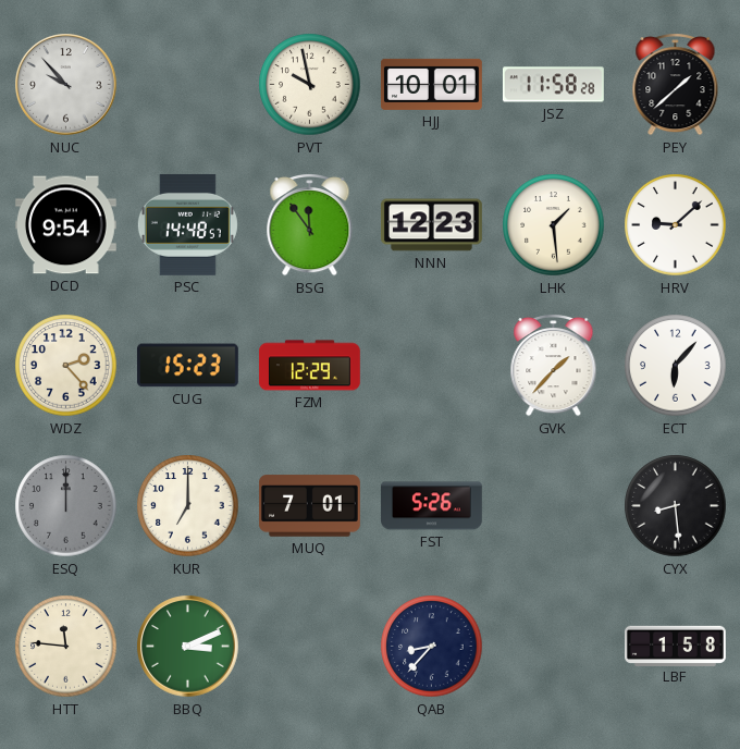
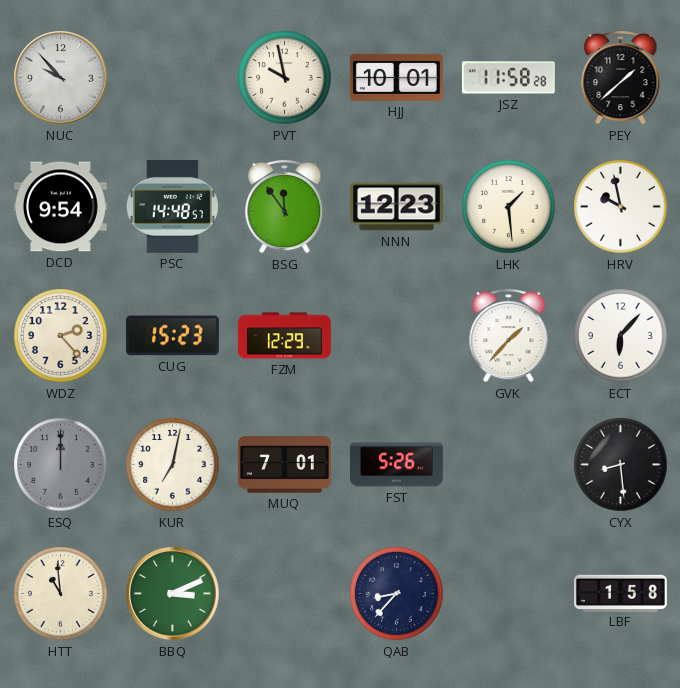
HRV: 9:08 -> 9:58 (621, 207)
KUR: 7:00 -> 7:02 (173, 465)
HTT: 11:46 -> 10:59 (61, 594)
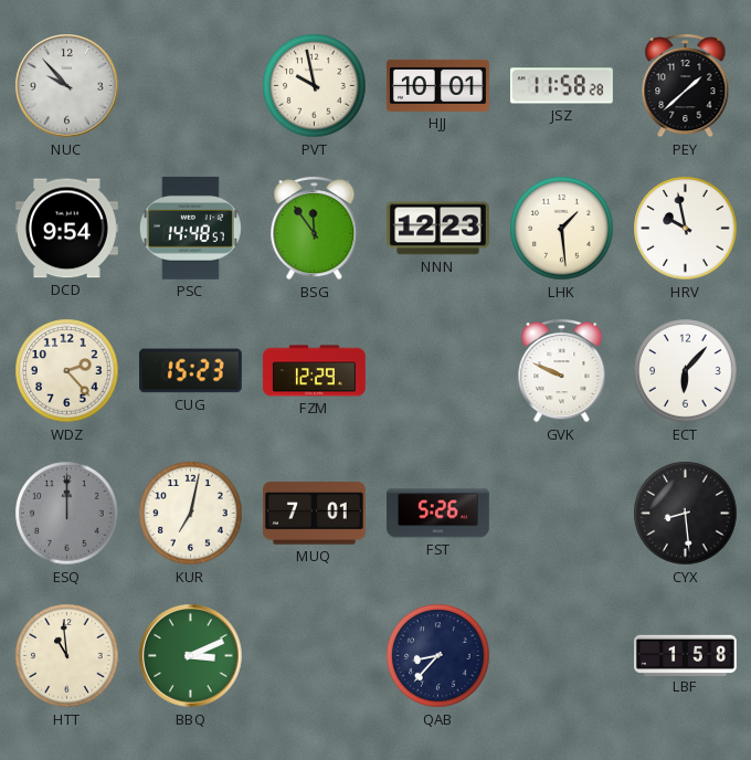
GVK: 1:37 -> 9:49 (562, 370)
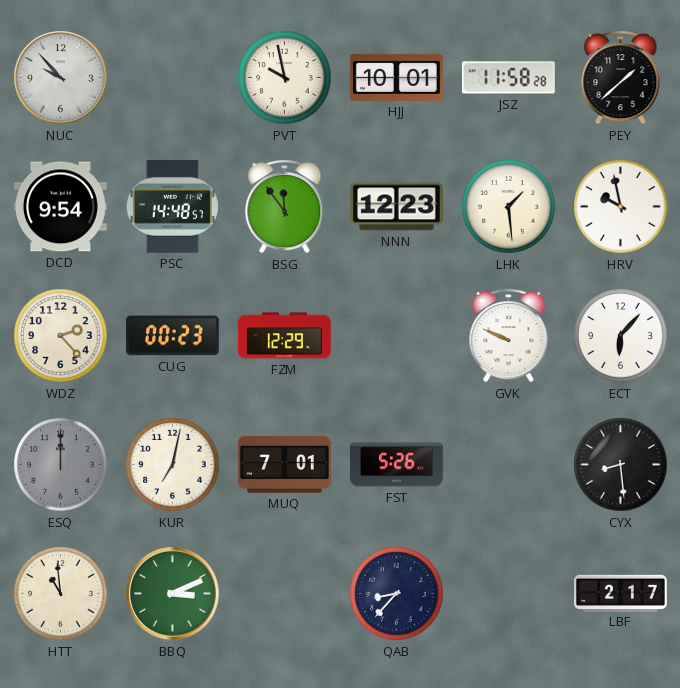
CUG: 15:23 -> 00:23 (172, 336)
LBF: 1:58 -> 2:17 (621, 593)
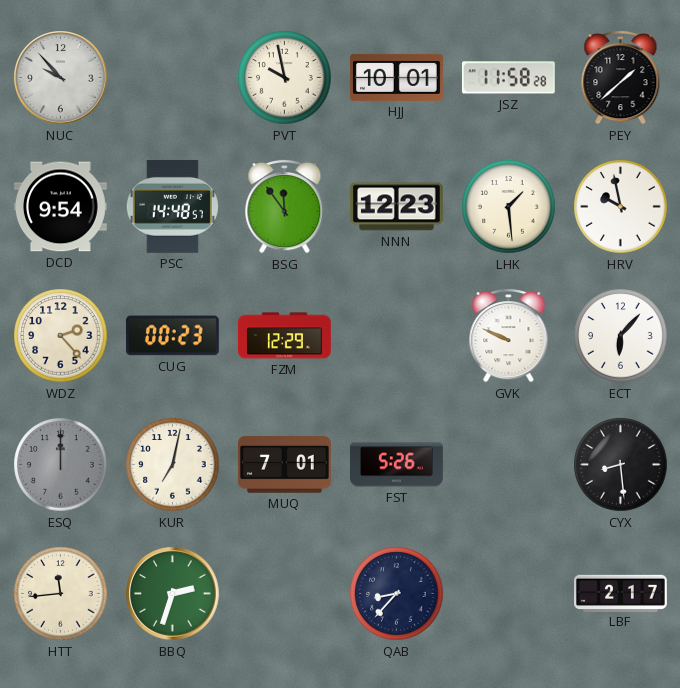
HTT: 10:59 -> 11:44 (61, 594)
BBQ: 3:11 -> 2:33 (173, 594)
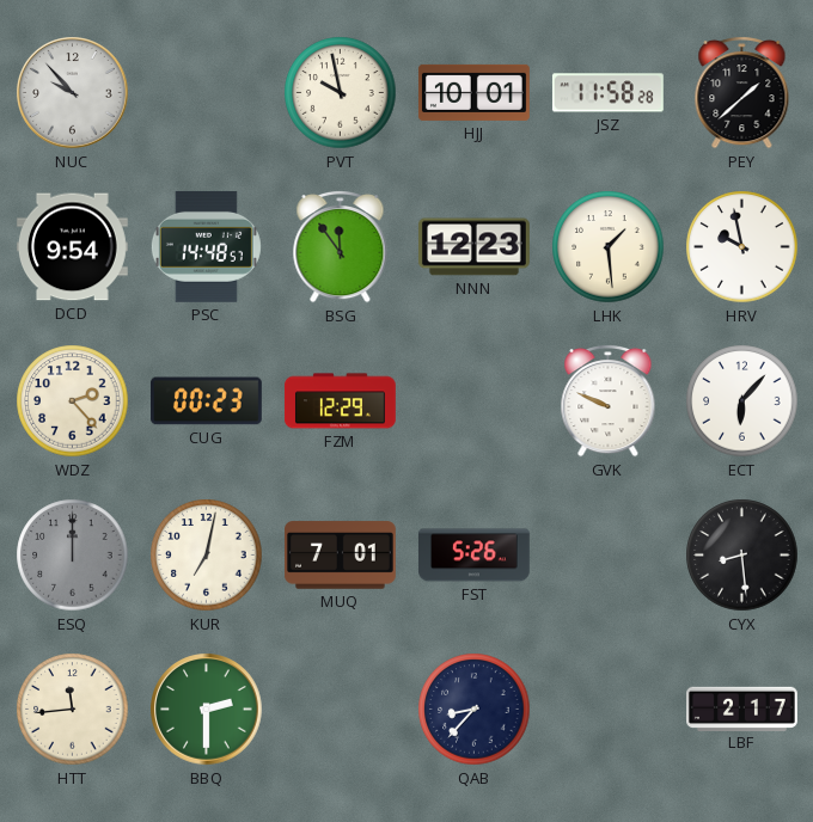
BBQ: 2:33 -> 2:30 (207, 710)
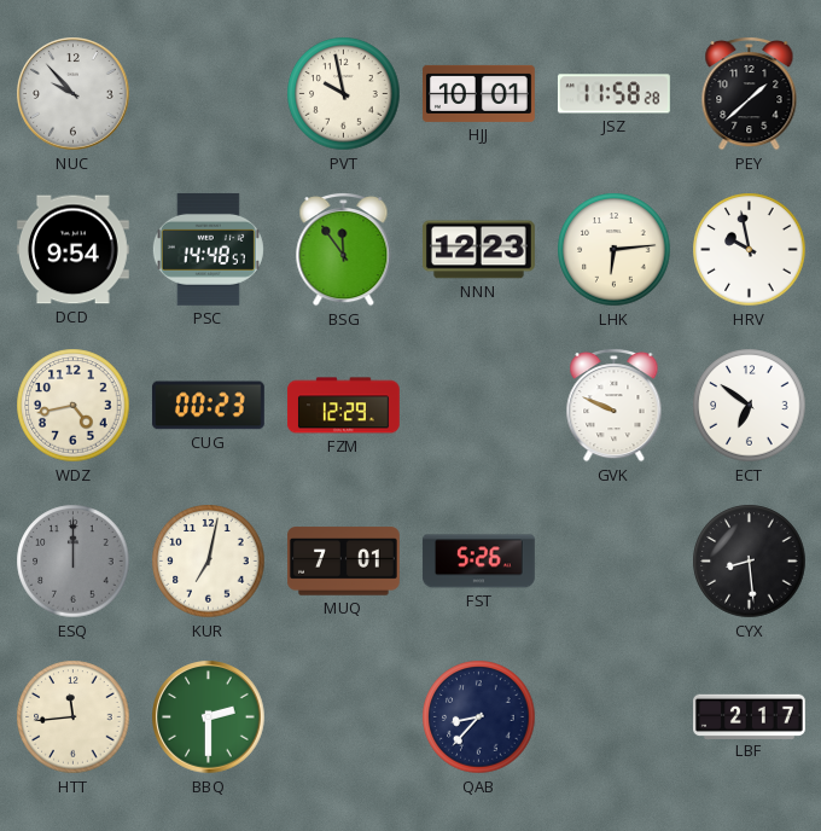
LHK: 1:29 -> 6:14 (615, 250)
WDZ: 2:23 -> 4:43 (74, 406)
ECT: 6:07 -> 6:51 (750, 406)
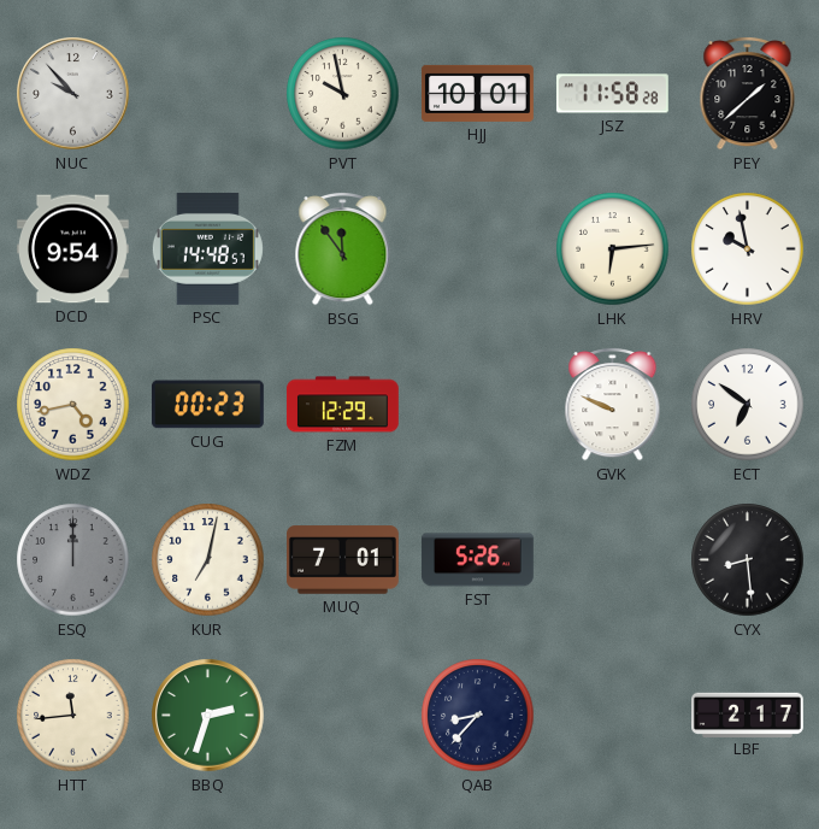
NNN: 12:23 -> none (479, 250)
BBQ: 2:30 -> 2:33 (208, 716)
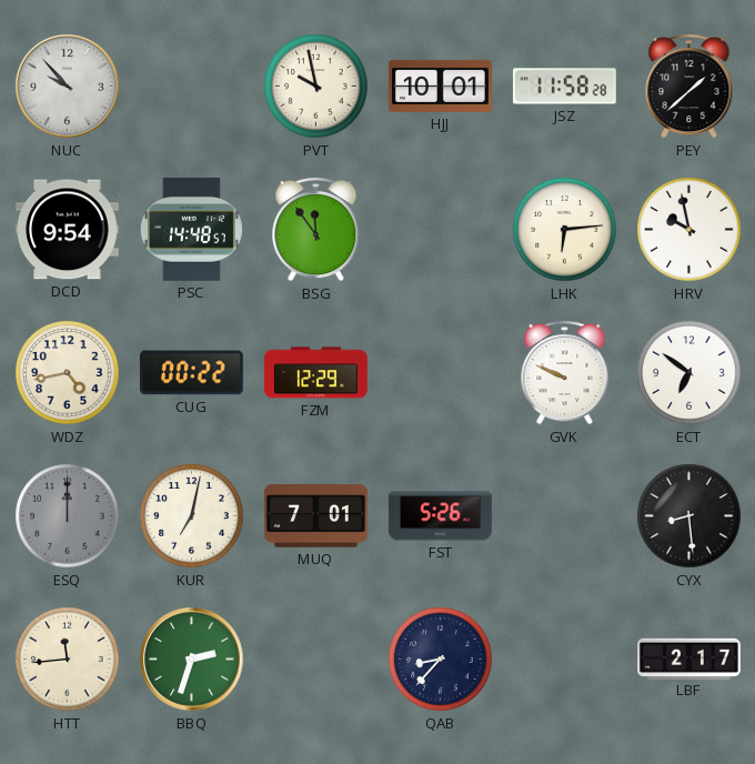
CUG: 00:23 -> 00:22 (191, 373)
